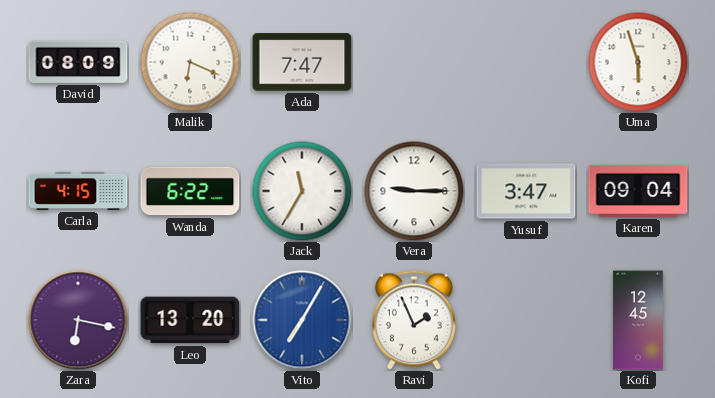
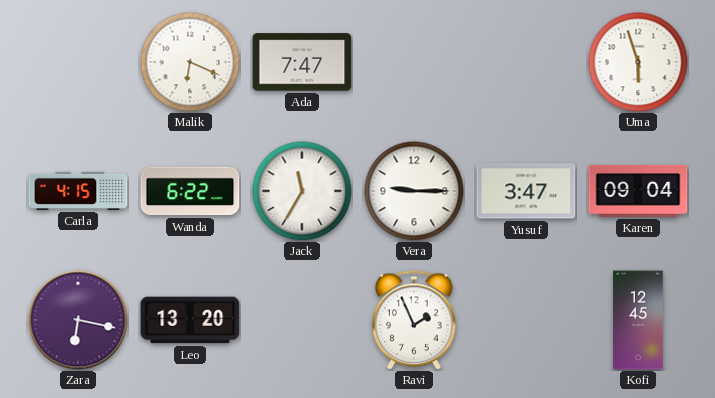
David: 08:09 -> none (78, 62)
Vito: 7:05 -> none (302, 320)
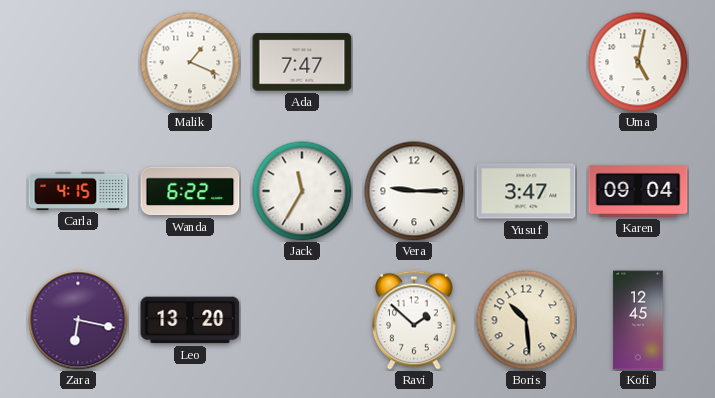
Malik: 6:19 -> 1:19 (190, 62)
Uma: 5:57 -> 5:02 (638, 62)
Ravi: 1:56 -> 1:52 (415, 320)
Boris: none -> 10:29 (526, 320)
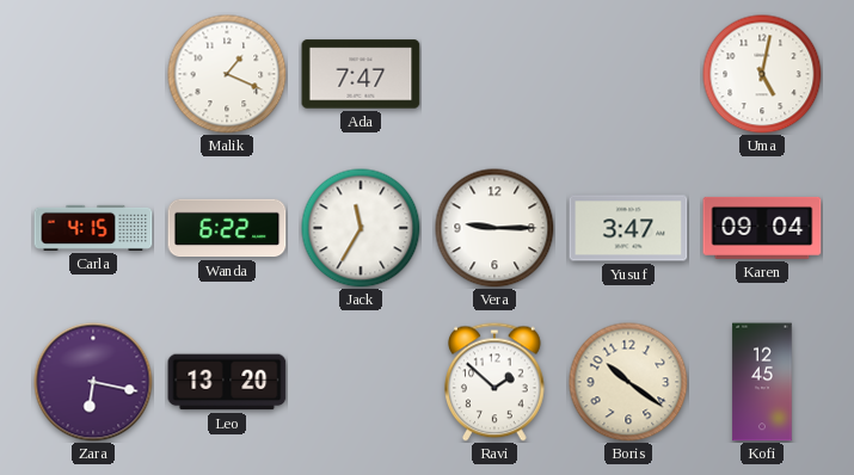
Boris: 10:29 -> 10:21 (628, 382)
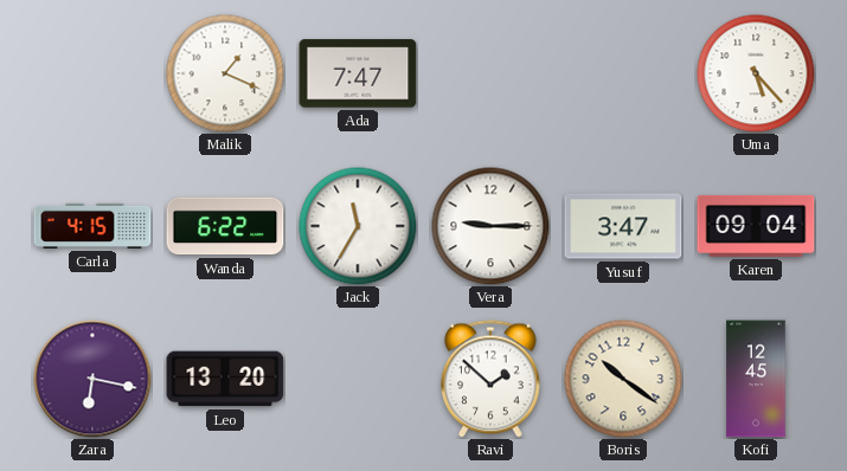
Uma: 5:02 -> 5:23 (756, 73)
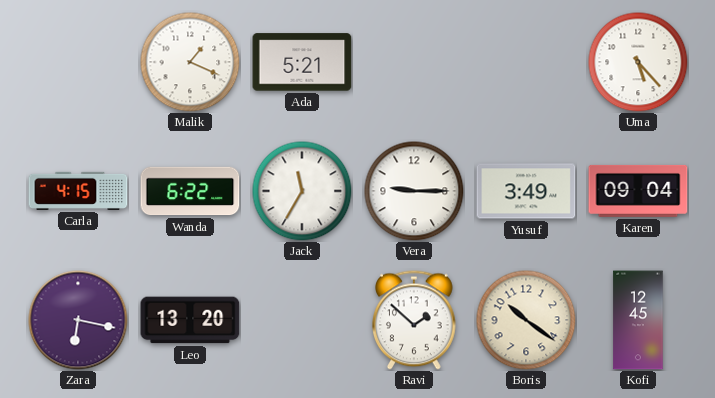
Ada: 7:47 -> 5:21 (302, 62)
Yusuf: 3:47 -> 3:49 (526, 191)
